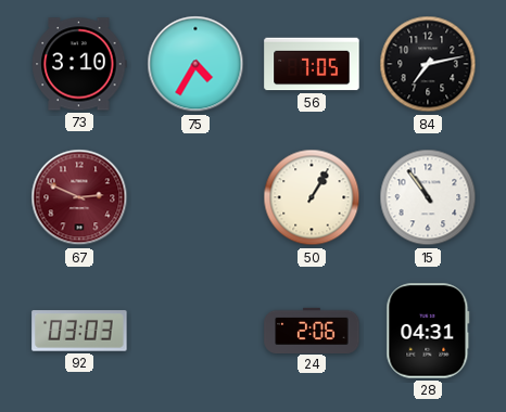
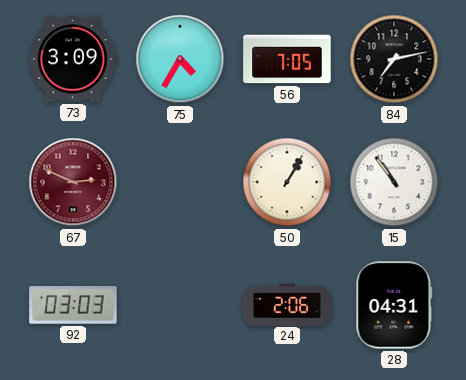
73: 3:10 -> 3:09 (73, 59)
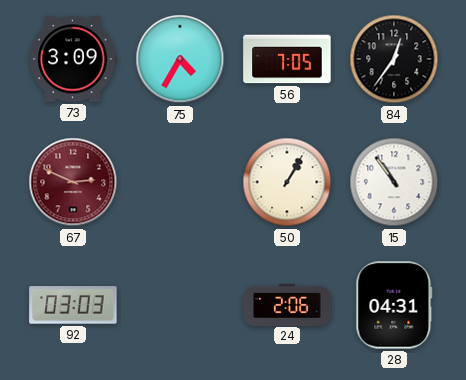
84: 7:13 -> 12:36 (394, 59)
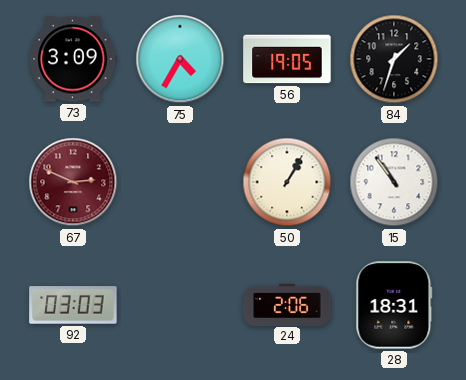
56: 7:05 -> 19:05 (287, 59)
84: 12:36 -> 1:33 (394, 59)
28: 04:31 -> 18:31 (394, 305)
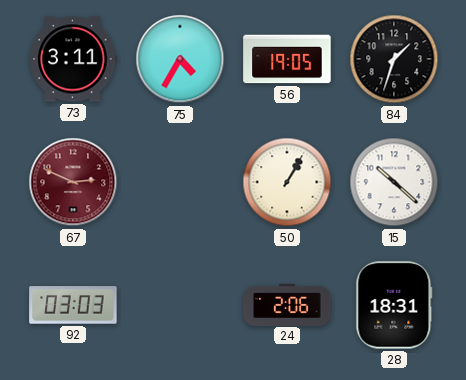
73: 3:09 -> 3:11 (73, 59)
15: 10:54 -> 10:22 (394, 182)
